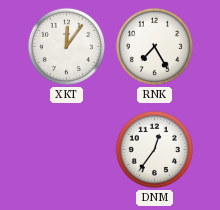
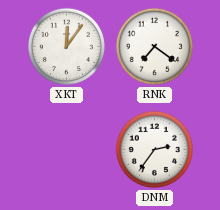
RNK: 7:25 -> 7:21 (154, 46)
DNM: 12:36 -> 2:36 (154, 149)
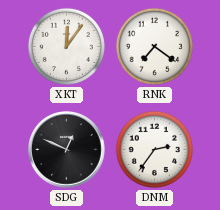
SDG: none -> 12:49 (67, 150)
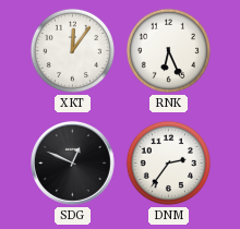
RNK: 7:21 -> 6:26 (168, 50)
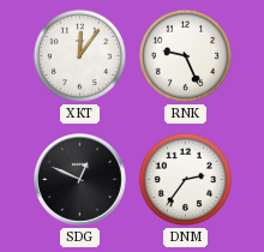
RNK: 6:26 -> 9:26 (185, 55)
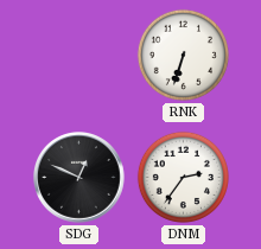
XKT: 12:06 -> none (79, 55)
RNK: 9:26 -> 6:33 (183, 55)
